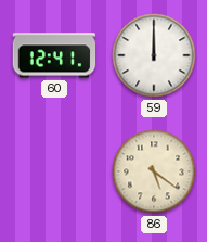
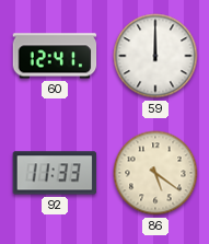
92: none -> 11:33 (55, 173)
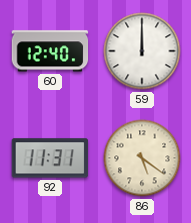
60: 12:41 -> 12:40 (50, 51)
92: 11:33 -> 11:31 (50, 158)
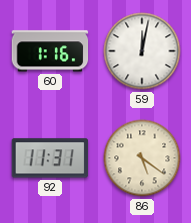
60: 12:40 -> 1:16 (50, 51)
59: 12:00 -> 12:02 (142, 51)
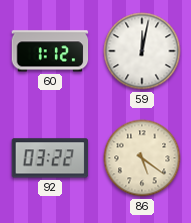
60: 1:16 -> 1:12 (50, 51)
92: 11:31 -> 03:22 (50, 158)
